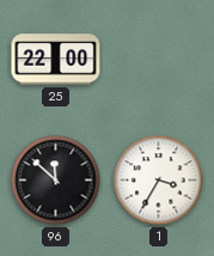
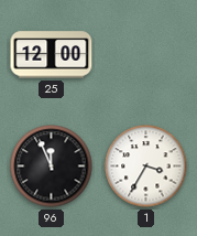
25: 22:00 -> 12:00 (52, 55)
96: 11:52 -> 11:56 (52, 167)
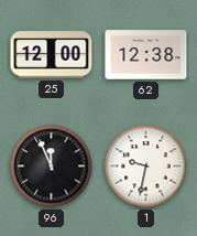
62: none -> 12:38 (146, 55)
1: 3:35 -> 9:32 (146, 167)
